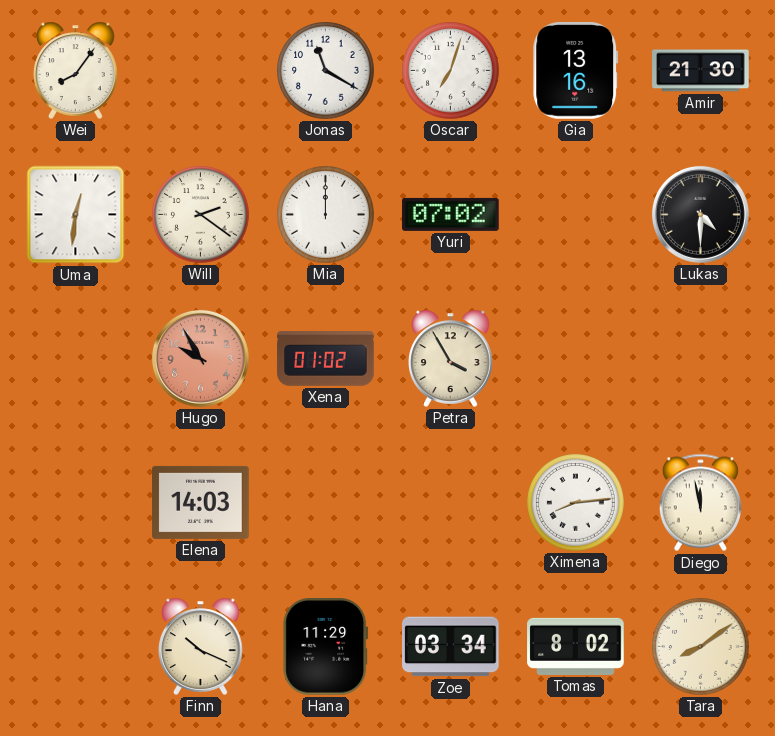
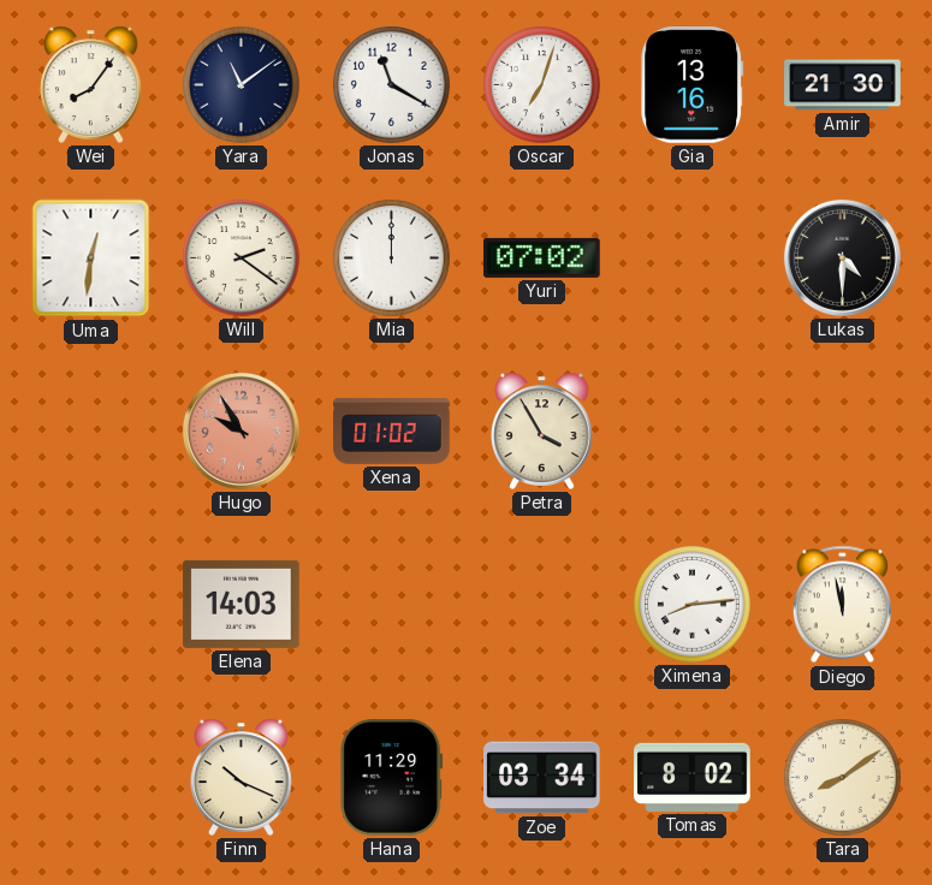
Yara: none -> 11:09 (242, 85)
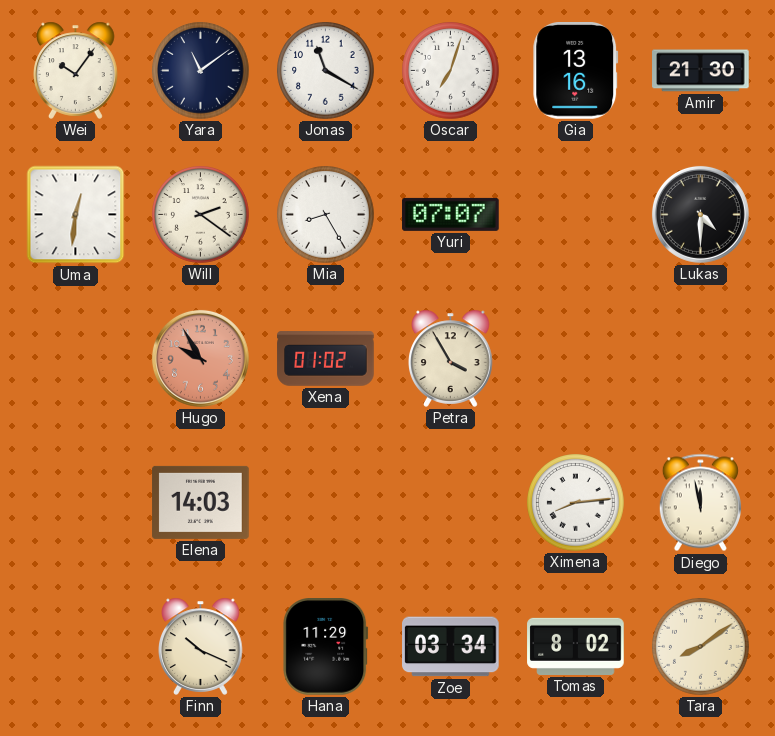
Wei: 8:06 -> 10:06 (76, 70)
Mia: 12:00 -> 8:25 (326, 215)
Yuri: 07:02 -> 07:07 (451, 214)
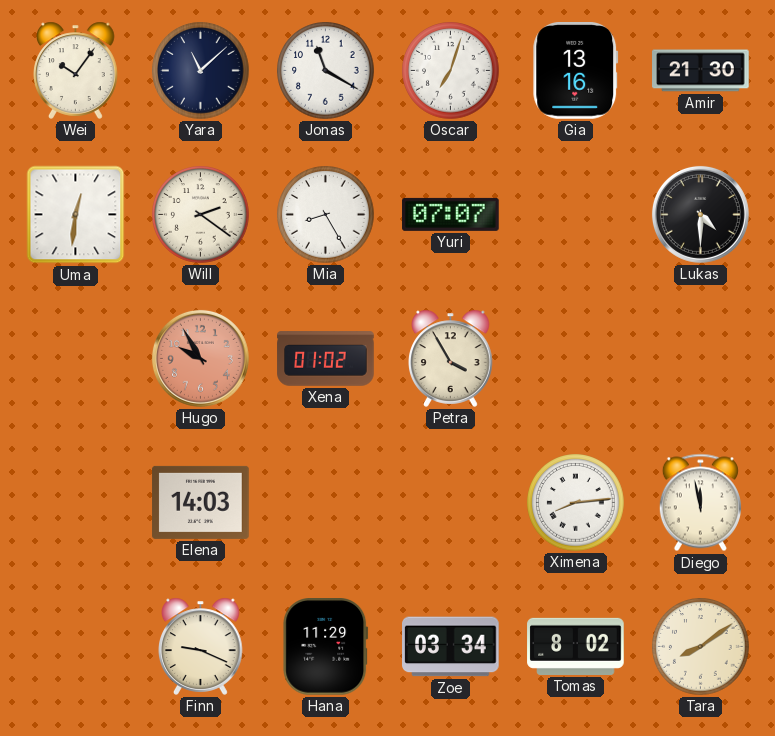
Yara: 11:09 -> 11:08 (201, 71)
Finn: 10:19 -> 9:19 (201, 646)
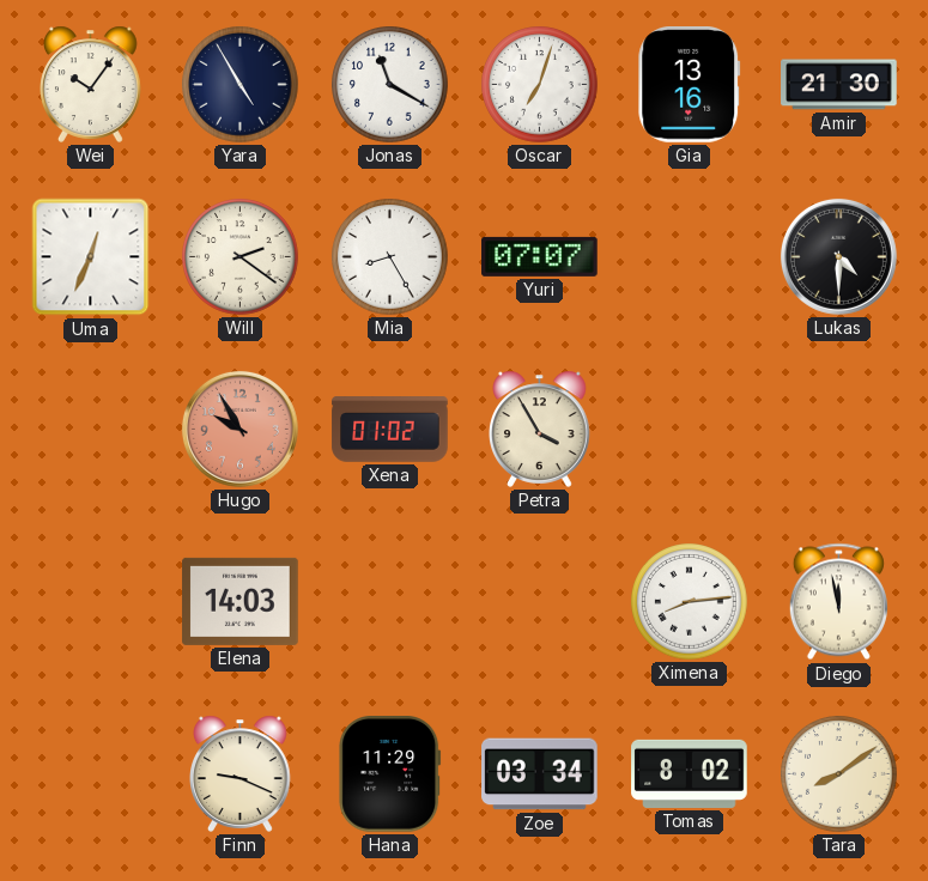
Yara: 11:08 -> 4:55 (241, 85)
Uma: 12:31 -> 12:34 (91, 257)
